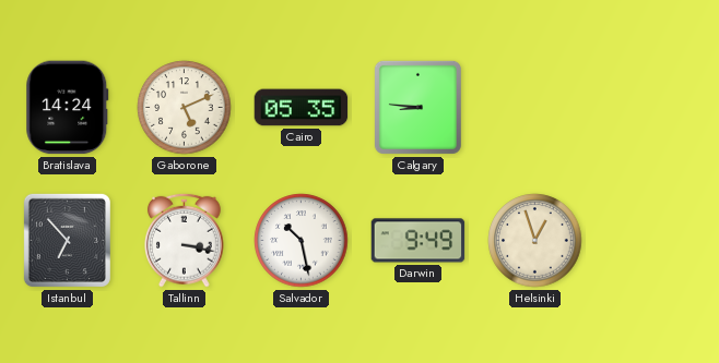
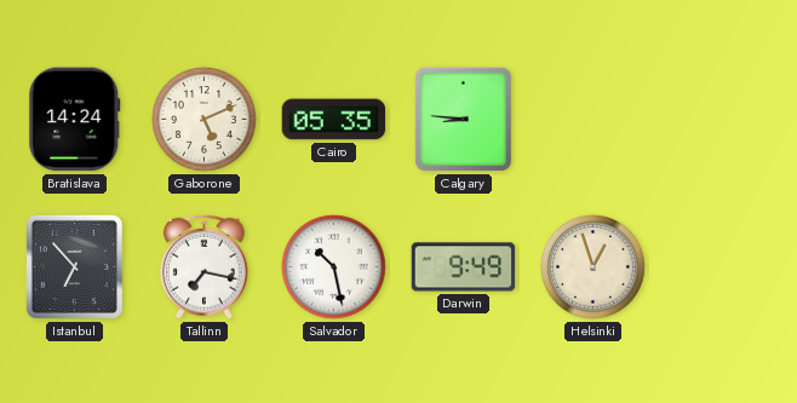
Tallinn: 3:17 -> 7:17 (205, 266)
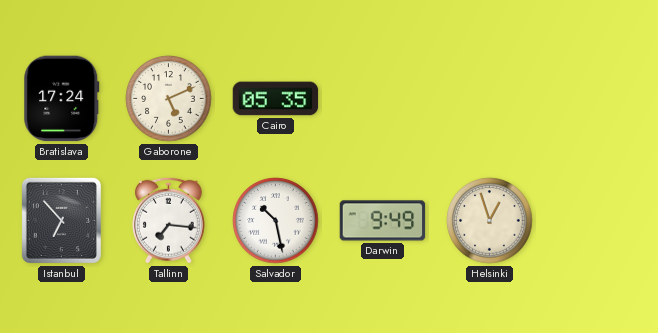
Bratislava: 14:24 -> 17:24 (62, 99)
Calgary: 8:46 -> none (463, 119)
Tallinn: 7:17 -> 7:16 (169, 220)
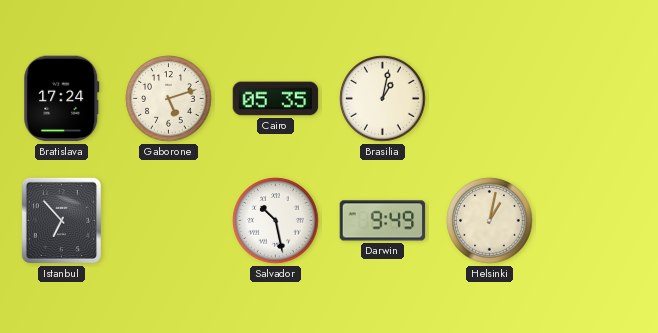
Gaborone: 5:11 -> 5:12 (169, 99)
Brasilia: none -> 1:02 (383, 99)
Tallinn: 7:16 -> none (169, 220)
Helsinki: 12:57 -> 1:02 (490, 221)
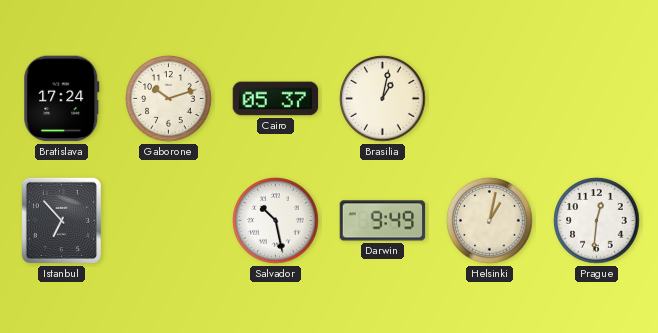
Gaborone: 5:12 -> 10:12 (169, 99)
Cairo: 05:35 -> 05:37 (276, 99)
Prague: none -> 12:31 (597, 221)
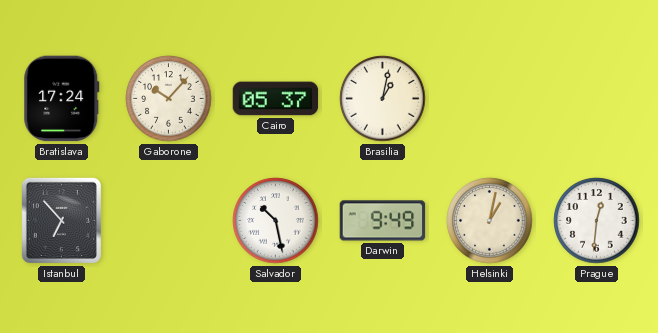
Gaborone: 10:12 -> 10:07 (169, 99)
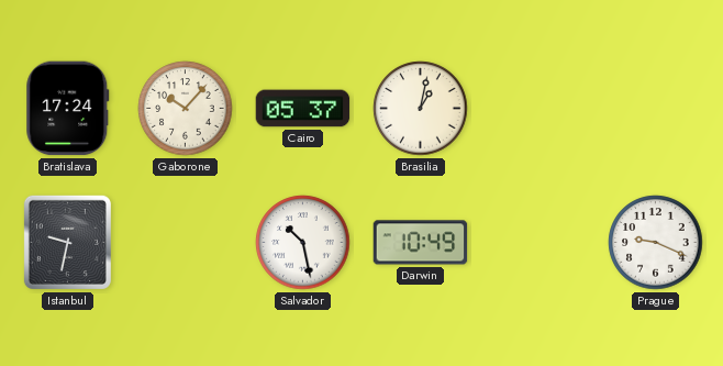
Istanbul: 6:53 -> 9:32 (67, 242)
Darwin: 9:49 -> 10:49 (421, 243)
Helsinki: 1:02 -> none (490, 221)
Prague: 12:31 -> 9:19 (656, 243)
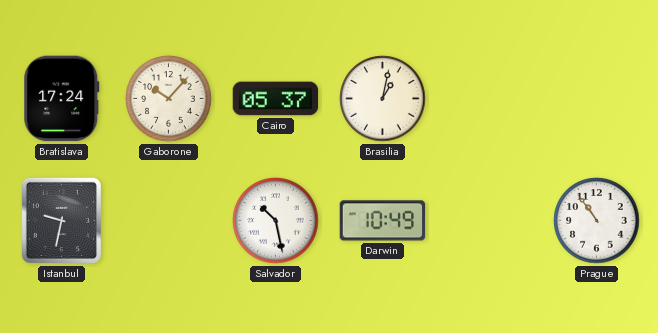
Prague: 9:19 -> 10:54 (597, 221)
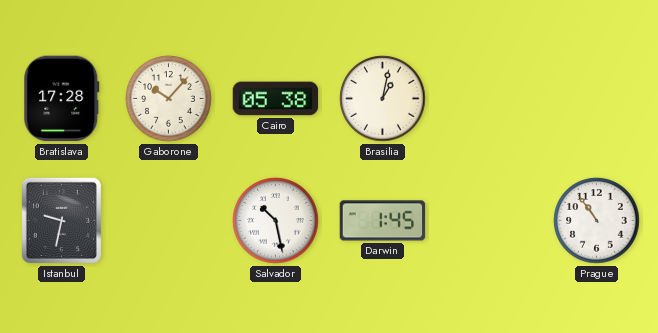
Bratislava: 17:24 -> 17:28 (62, 99)
Cairo: 05:37 -> 05:38 (276, 99)
Darwin: 10:49 -> 1:45 (383, 221)
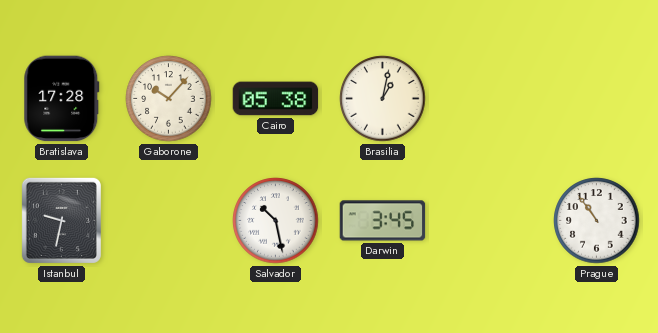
Darwin: 1:45 -> 3:45 (383, 221)
